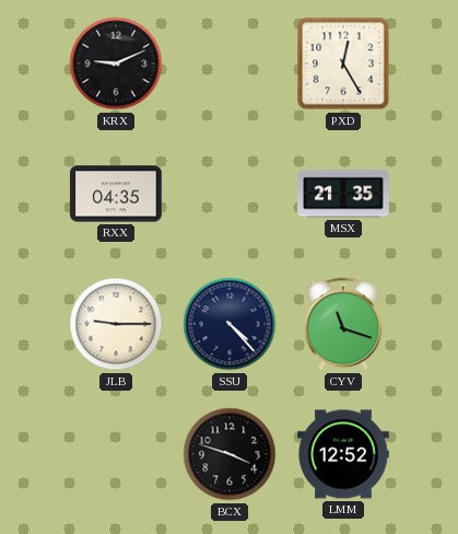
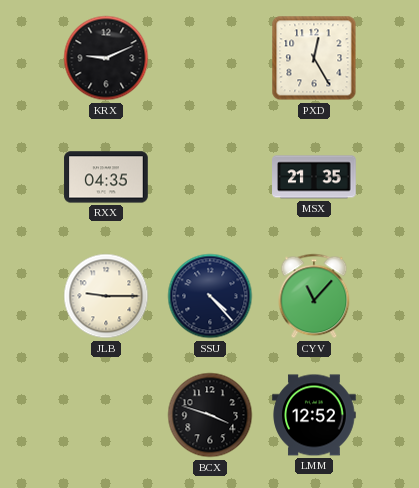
CYV: 11:18 -> 11:07 (314, 296)
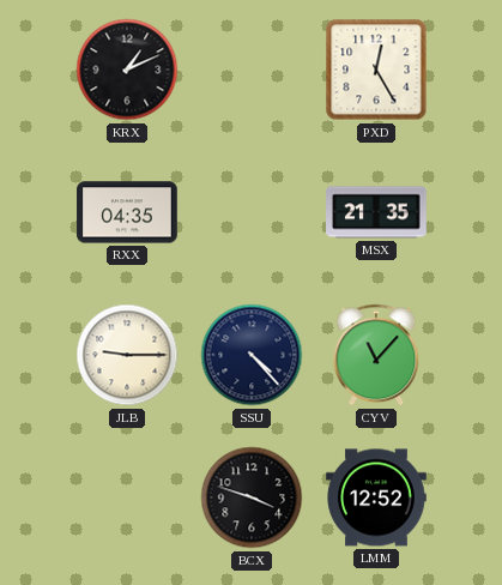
KRX: 9:11 -> 1:11 (127, 70)
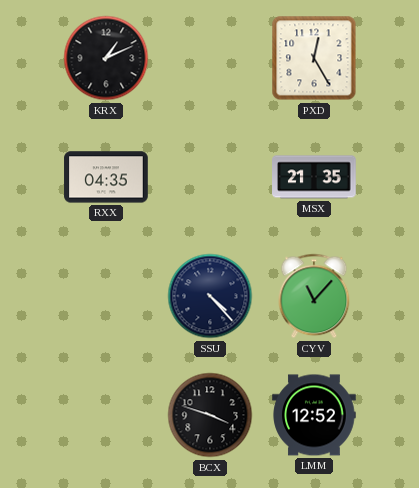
JLB: 9:15 -> none (127, 355)
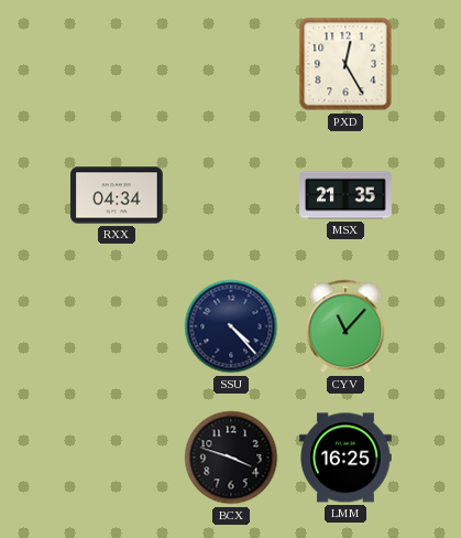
KRX: 1:11 -> none (106, 58)
RXX: 04:35 -> 04:34 (117, 195)
LMM: 12:52 -> 16:25 (345, 458)
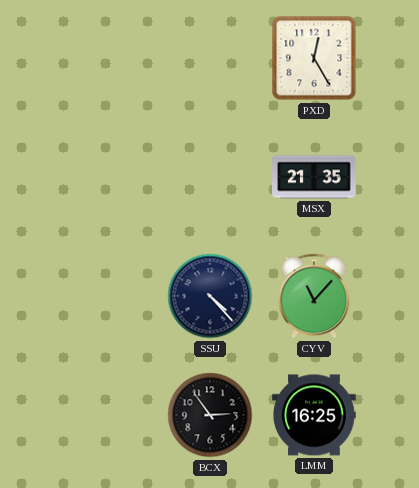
RXX: 04:34 -> none (117, 195)
BCX: 3:48 -> 2:54 (210, 415)
